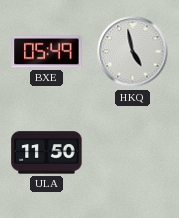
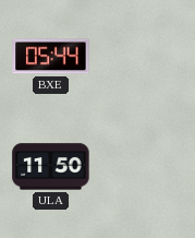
BXE: 05:49 -> 05:44 (51, 57)
HKQ: 4:58 -> none (133, 52)
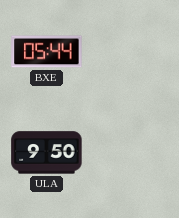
ULA: 11:50 -> 9:50 (47, 153)
